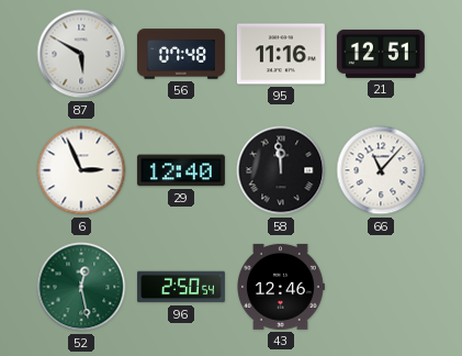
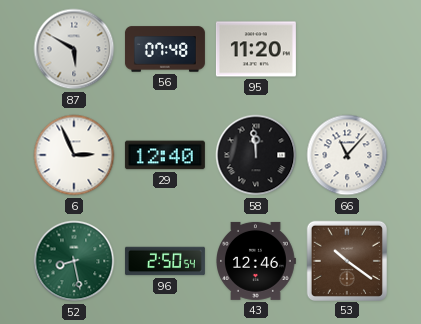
95: 11:16 -> 11:20 (256, 49)
21: 12:51 -> none (381, 54)
52: 12:28 -> 8:28 (74, 261)
53: none -> 10:21 (346, 260)
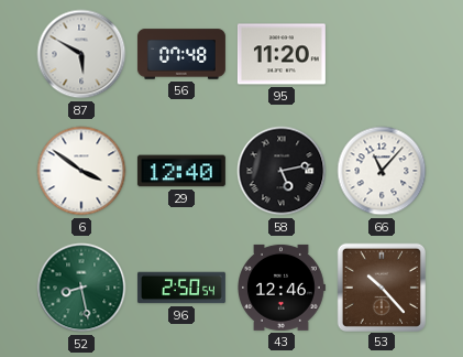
6: 2:56 -> 3:51 (81, 171)
58: 11:59 -> 5:13 (282, 171)
53: 10:21 -> 10:23 (381, 286)
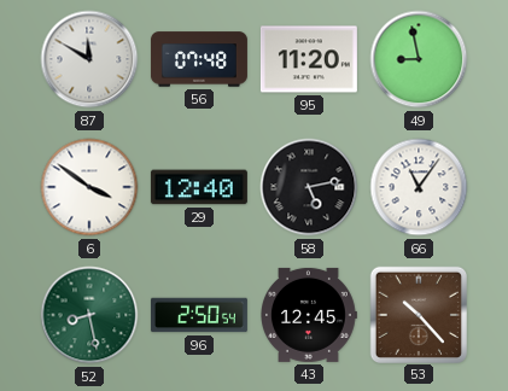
87: 5:50 -> 11:50 (89, 59)
49: none -> 8:58 (419, 59)
66: 11:07 -> 11:06 (419, 187)
43: 12:46 -> 12:45 (309, 315)
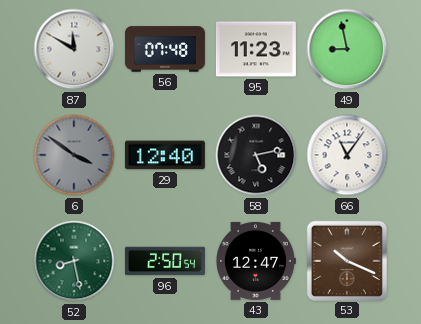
95: 11:20 -> 11:23 (256, 49)
6 dial: white -> grey (74, 155)
43: 12:45 -> 12:47 (256, 261)
53: 10:23 -> 10:19 (346, 260)
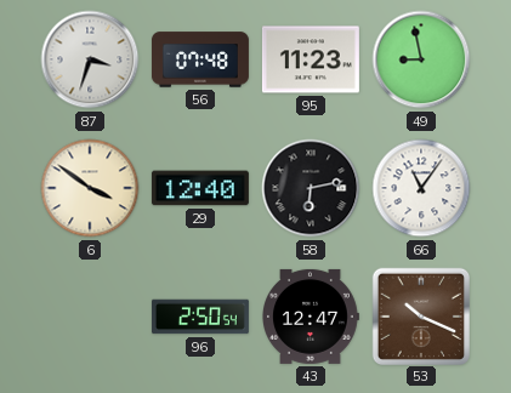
87: 11:50 -> 3:33 (90, 59)
6 dial: grey -> cream (90, 188)
58: 5:13 -> 6:13 (311, 188)
52: 8:28 -> none (74, 261)
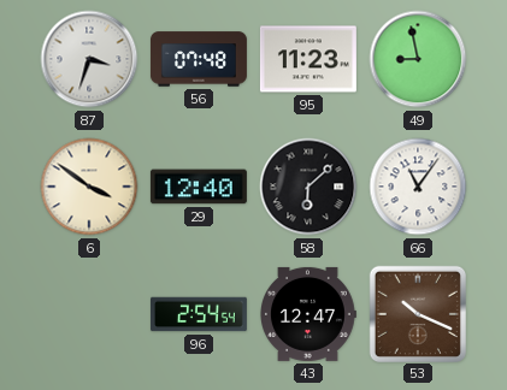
58: 6:13 -> 6:08 (308, 187)
96: 2:50 -> 2:54 (199, 314)
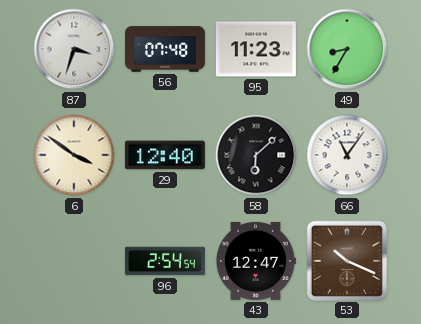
49: 8:58 -> 8:35 (347, 49)
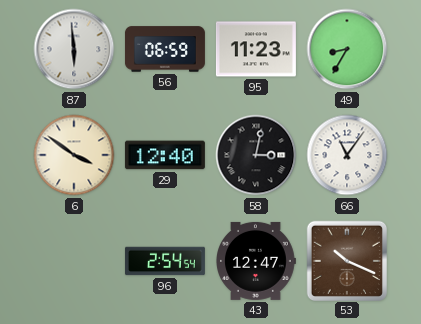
87: 3:33 -> 5:59 (74, 49)
56: 07:48 -> 06:59 (165, 49)
58: 6:08 -> 3:02 (256, 155)
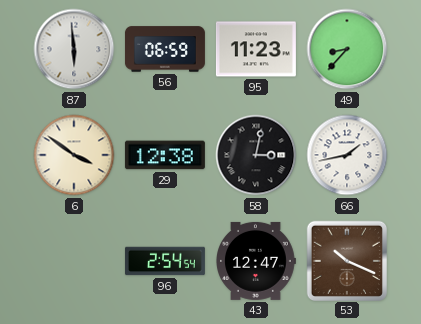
49: 8:35 -> 8:37 (347, 49)
29: 12:40 -> 12:38 (165, 155)
66: 11:06 -> 1:43 (347, 155)
